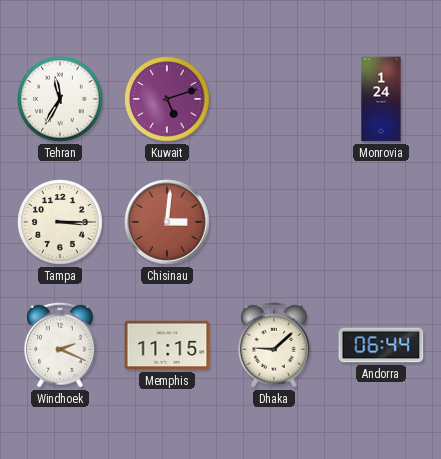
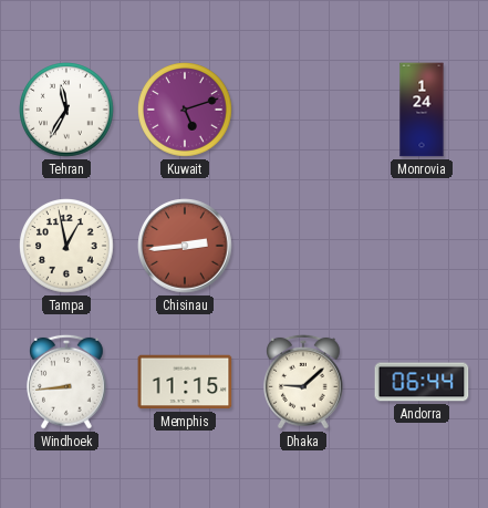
Tampa: 3:15 -> 12:58 (68, 247)
Chisinau: 3:01 -> 2:44 (185, 246)
Windhoek: 2:19 -> 8:44 (68, 382)
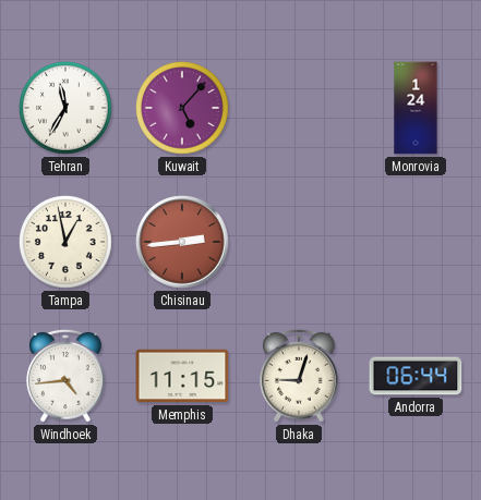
Kuwait: 5:12 -> 5:07 (183, 109)
Windhoek: 8:44 -> 4:44 (67, 376)
Dhaka: 9:08 -> 9:03 (300, 376)
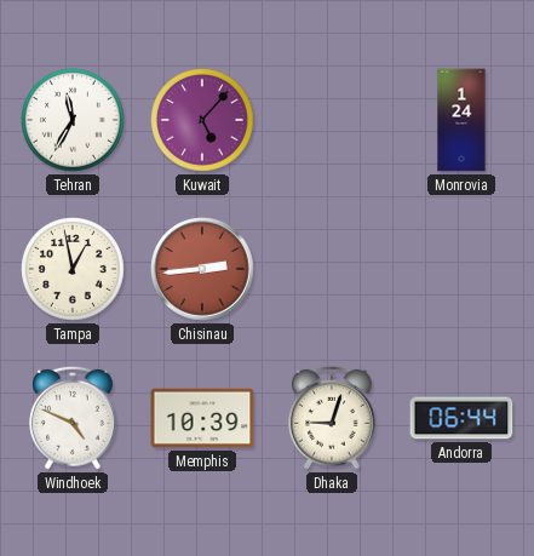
Windhoek: 4:44 -> 4:49 (74, 418)
Memphis: 11:15 -> 10:39 (202, 418)
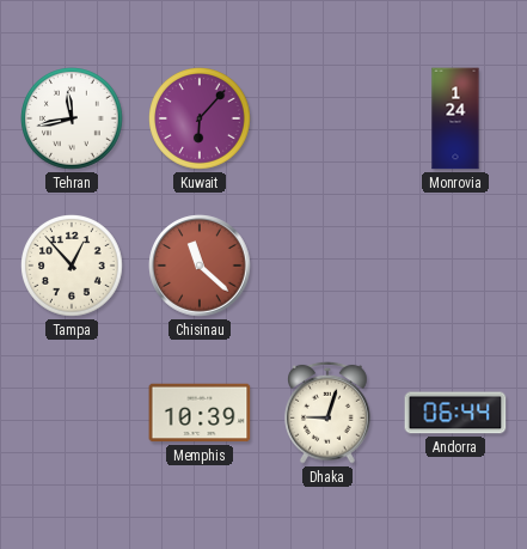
Tehran: 11:35 -> 11:43 (73, 120)
Kuwait: 5:07 -> 6:07 (201, 120)
Tampa: 12:58 -> 12:53 (73, 267)
Chisinau: 2:44 -> 11:22 (200, 266)
Windhoek: 4:49 -> none (74, 418)
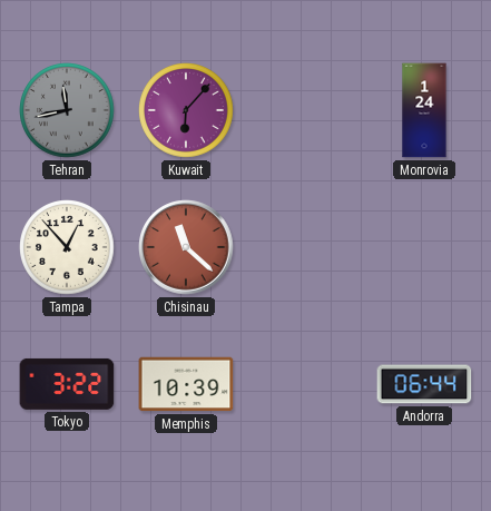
Tehran dial: white -> grey (68, 111)
Tokyo: none -> 3:22 (67, 384)
Dhaka: 9:03 -> none (329, 413)
